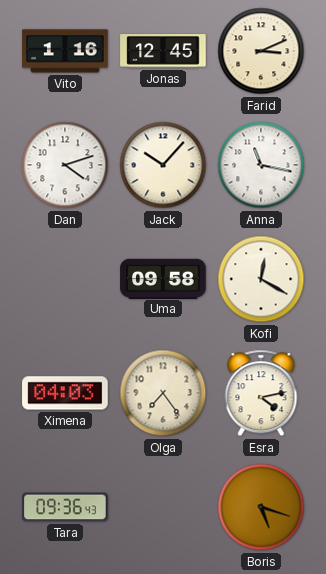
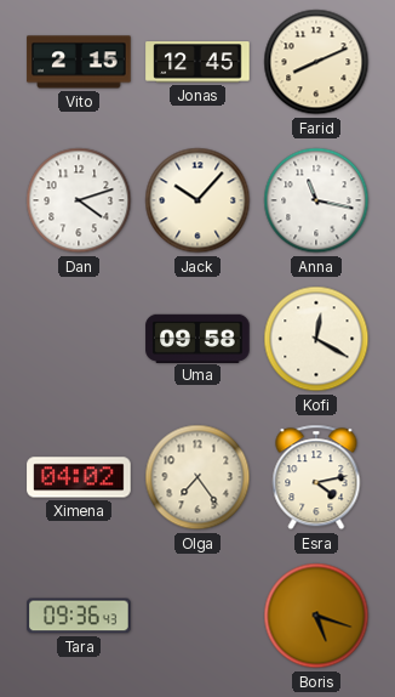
Vito: 1:16 -> 2:15 (79, 62)
Farid: 3:11 -> 8:11 (316, 62)
Ximena: 04:03 -> 04:02 (79, 477)
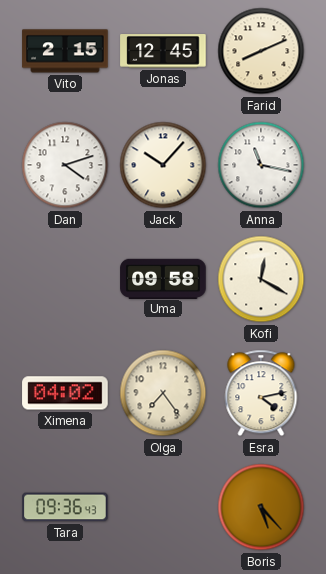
Boris: 5:18 -> 5:23 (261, 507)
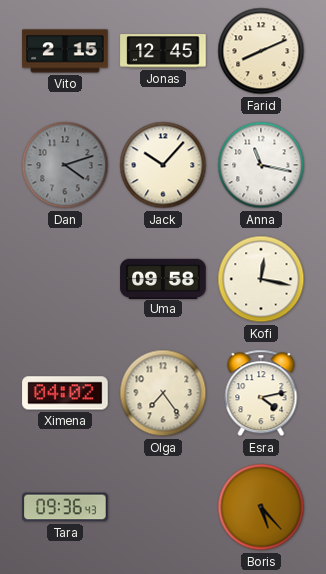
Dan dial: white -> grey (65, 165)
Kofi: 12:20 -> 12:17 (261, 279)
